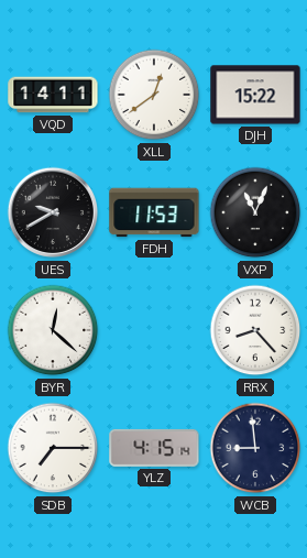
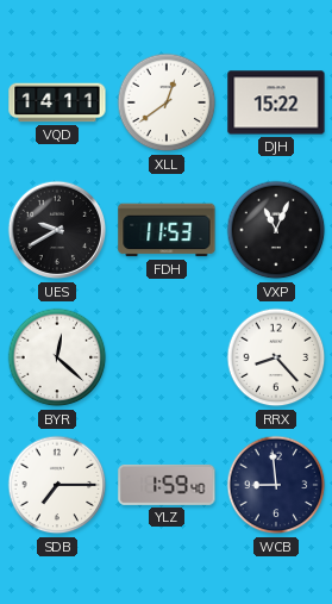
YLZ: 4:15 -> 1:59 (167, 485)
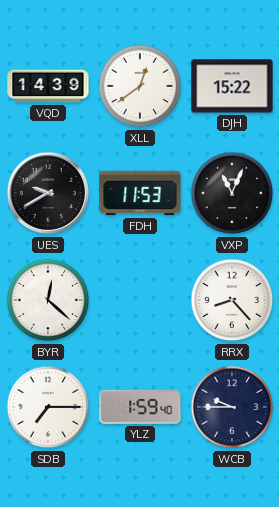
VQD: 14:11 -> 14:39 (48, 86)
WCB: 8:59 -> 9:45 (232, 407)
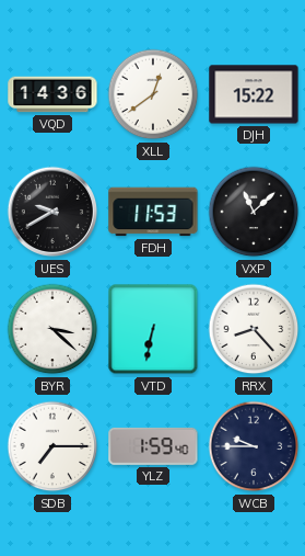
VQD: 14:39 -> 14:36 (52, 94)
VXP: 11:04 -> 11:08 (254, 212)
BYR: 12:22 -> 3:22 (52, 329)
VTD: none -> 6:32 (153, 329)
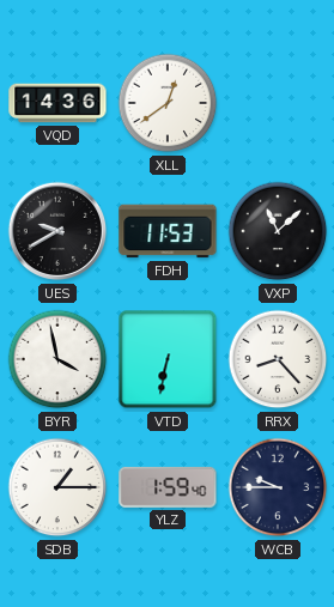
DJH: 15:22 -> none (254, 94)
BYR: 3:22 -> 3:58 (57, 359)
SDB: 7:15 -> 1:15 (57, 487)
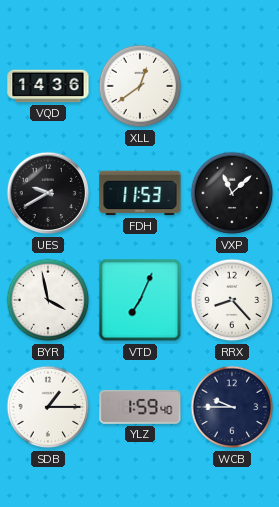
VTD: 6:32 -> 7:04 (140, 300)
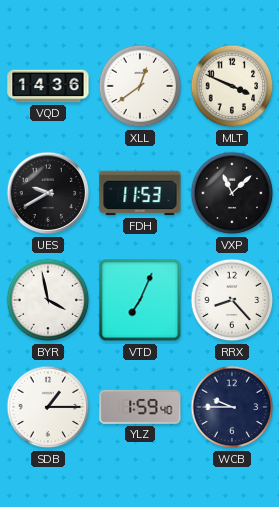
MLT: none -> 3:49 (232, 86)
